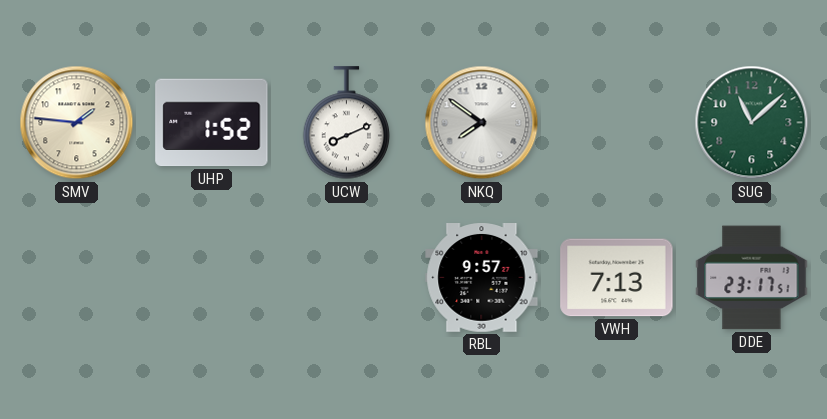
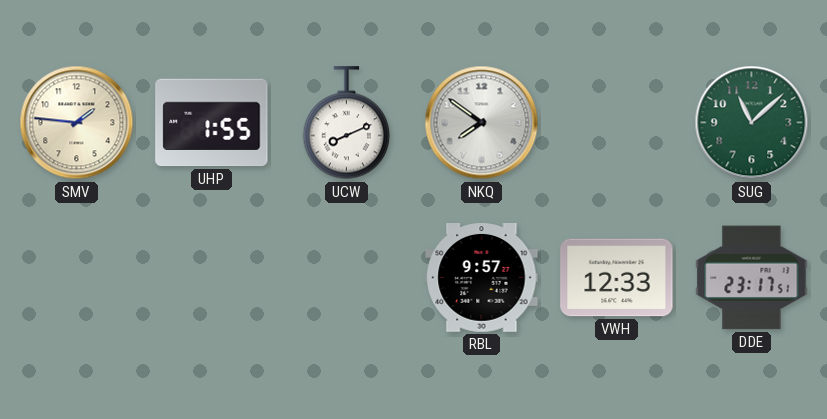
UHP: 1:52 -> 1:55 (212, 123)
VWH: 7:13 -> 12:33 (617, 278)
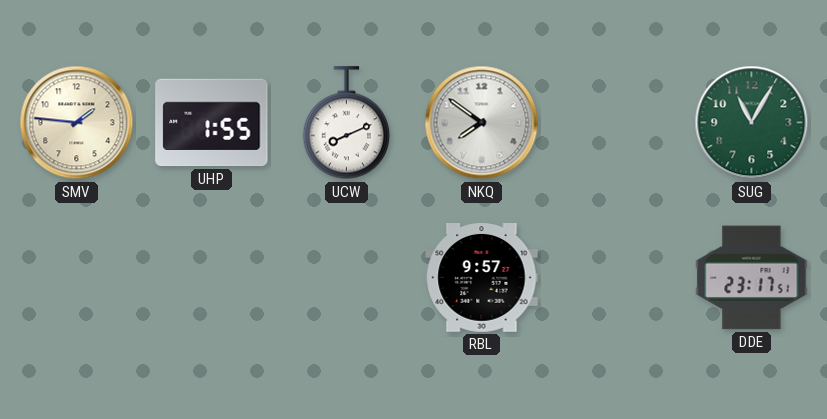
SUG: 11:08 -> 11:05 (752, 123)
VWH: 12:33 -> none (617, 278)
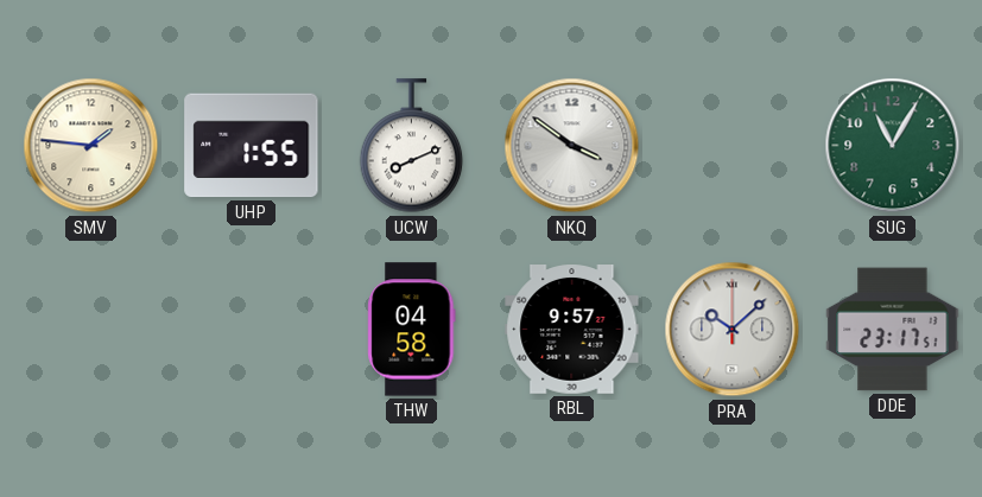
NKQ: 7:51 -> 3:51 (572, 146)
THW: none -> 04:58 (412, 330)
PRA: none -> 10:08 (733, 330)
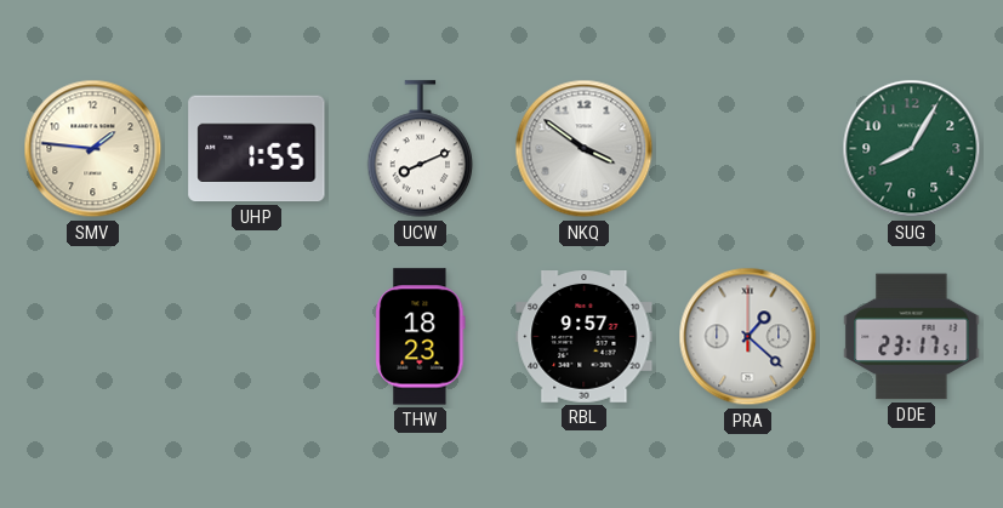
SUG: 11:05 -> 8:05 (912, 149)
THW: 04:58 -> 18:23 (421, 337)
PRA: 10:08 -> 1:22 (748, 337)
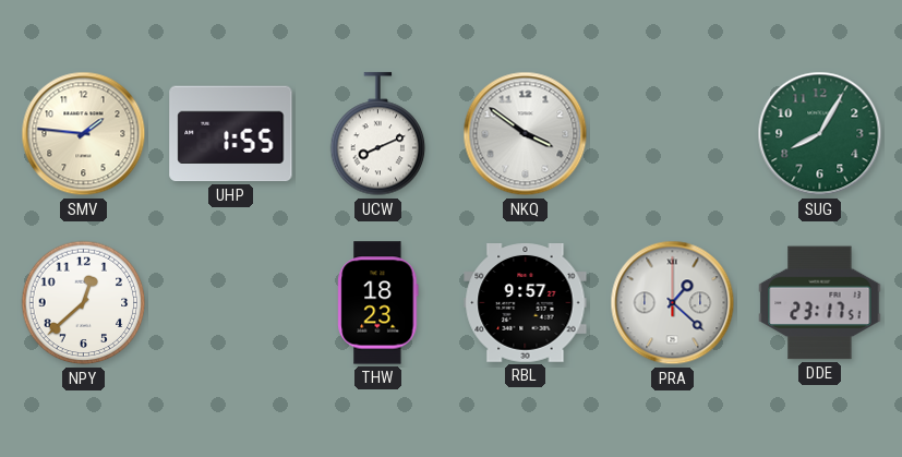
NPY: none -> 12:38 (84, 303)
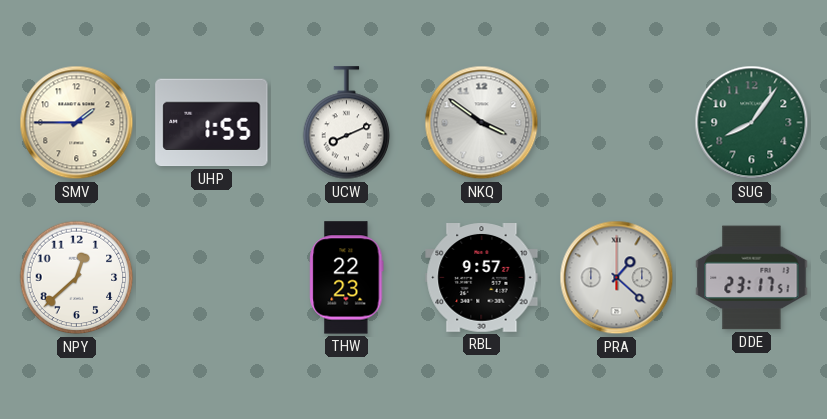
SMV: 1:46 -> 1:45 (77, 123)
SUG: 8:05 -> 8:06 (752, 123)
THW: 18:23 -> 22:23 (347, 278)
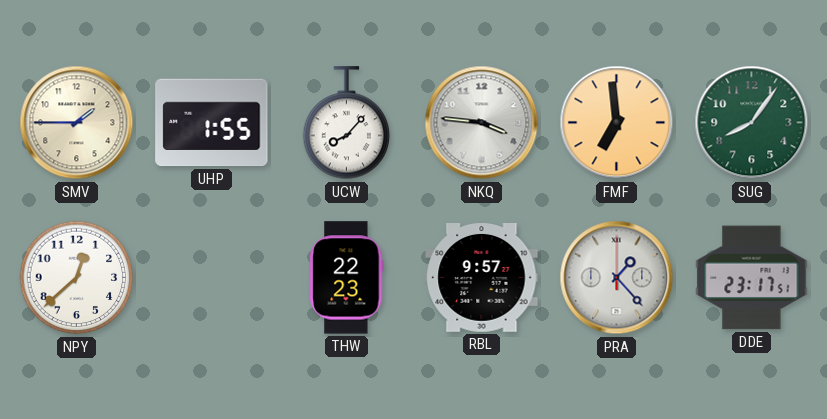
UCW: 8:11 -> 8:07 (347, 123)
NKQ: 3:51 -> 3:46 (482, 123)
FMF: none -> 6:59 (617, 123)
PRA: 1:22 -> 1:23 (617, 278)
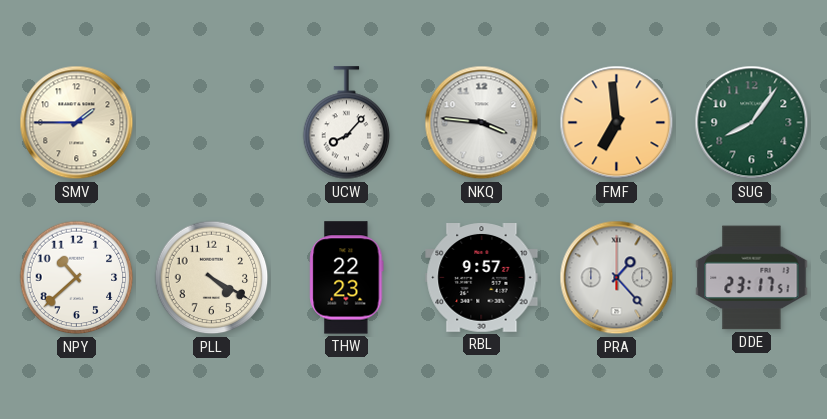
UHP: 1:55 -> none (212, 123)
NPY: 12:38 -> 10:38 (77, 278)
PLL: none -> 4:20 (212, 278)
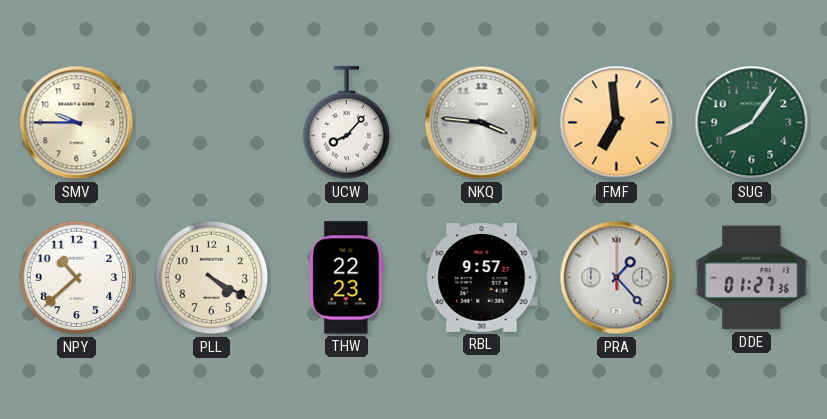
SMV: 1:45 -> 9:45 (77, 123)
DDE: 23:17 -> 01:27 (752, 278)
